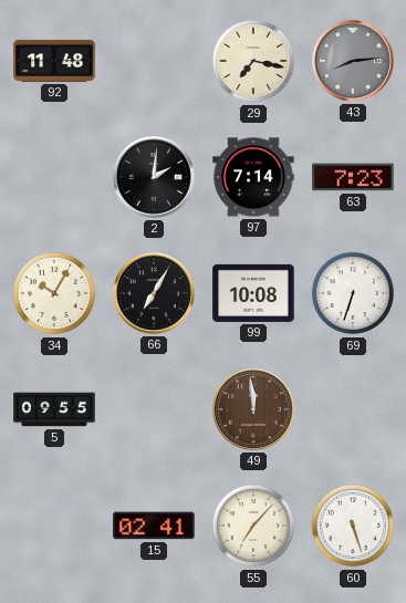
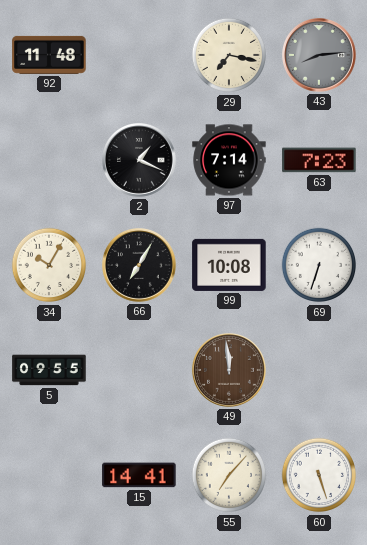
2: 2:01 -> 1:19 (140, 161)
15: 02:41 -> 14:41 (139, 475)
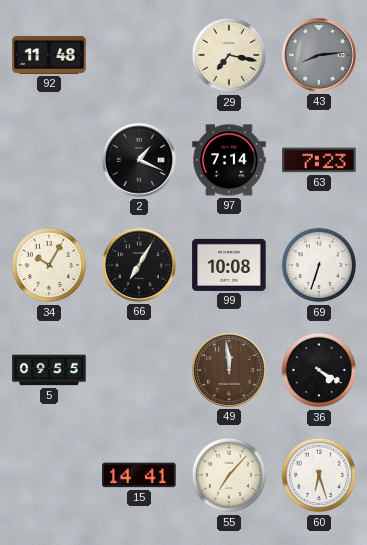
36: none -> 4:20 (319, 370)
60: 5:27 -> 6:27 (319, 475)
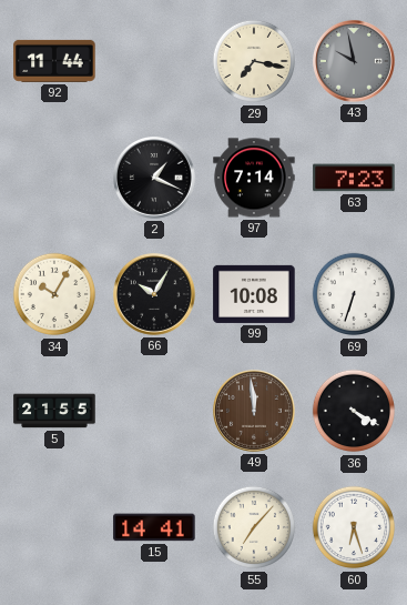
92: 11:48 -> 11:44 (54, 61)
43: 8:14 -> 9:58 (355, 62)
66: 7:05 -> 10:05 (155, 295)
5: 09:55 -> 21:55 (54, 411)
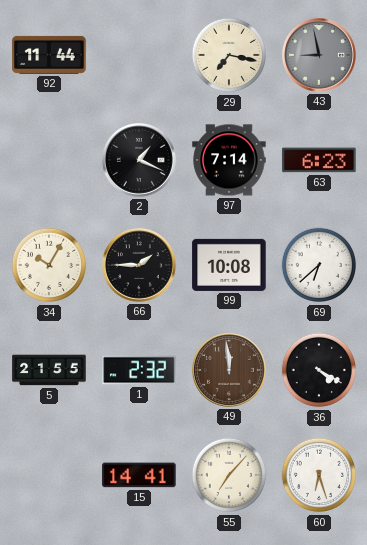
43: 9:58 -> 8:58 (320, 56)
63: 7:23 -> 6:23 (319, 160)
66: 10:05 -> 1:45 (140, 266)
69: 6:33 -> 6:38 (319, 265)
1: none -> 2:32 (139, 370)
